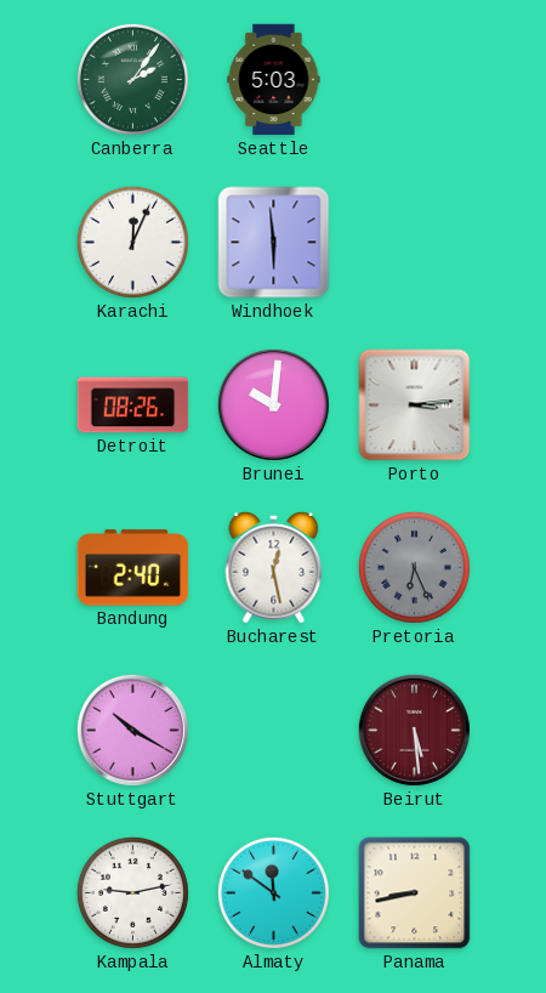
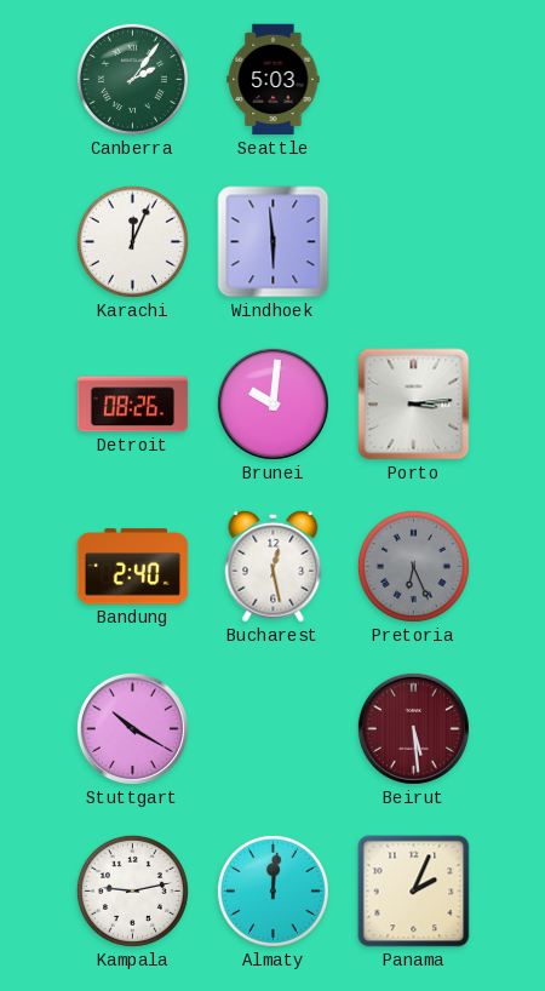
Almaty: 11:51 -> 12:01 (272, 890)
Panama: 8:43 -> 2:04 (414, 892)
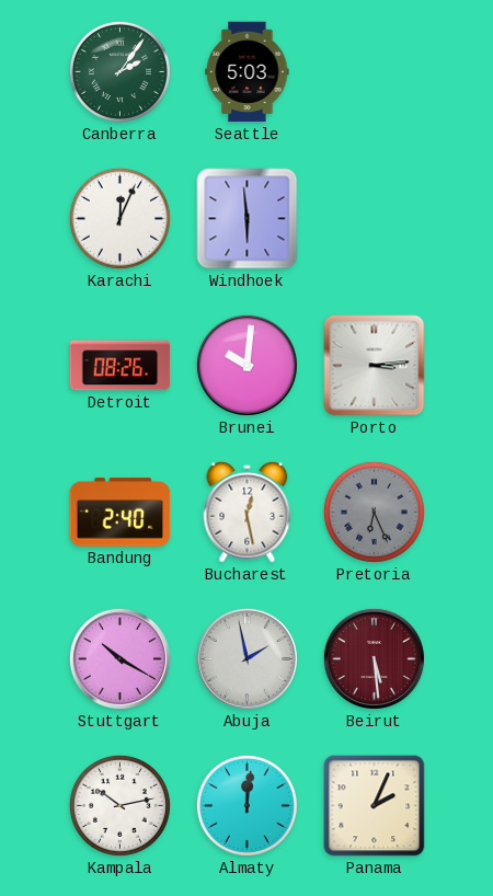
Abuja: none -> 1:58 (246, 658)
Kampala: 9:13 -> 10:13 (119, 805)
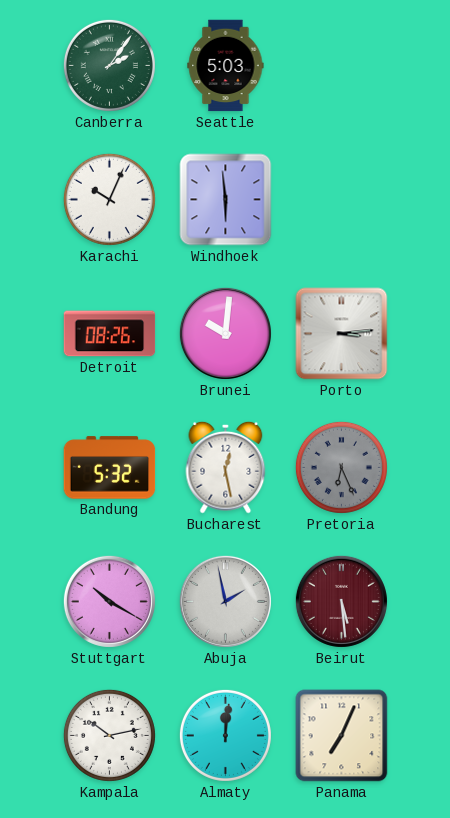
Karachi: 12:04 -> 10:04 (109, 199)
Bandung: 2:40 -> 5:32 (110, 468)
Panama: 2:04 -> 7:04 (342, 736)
